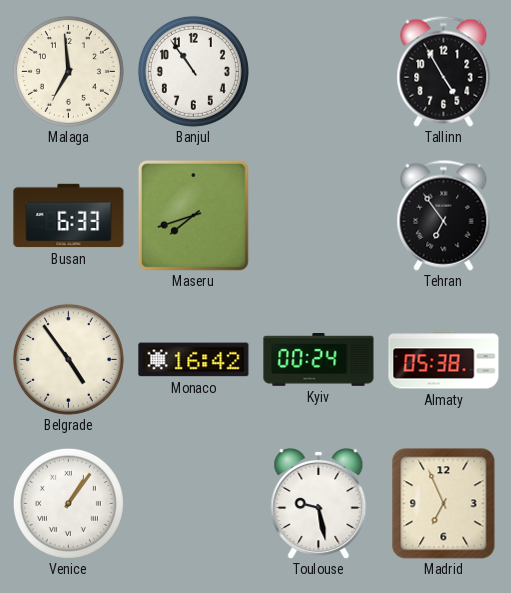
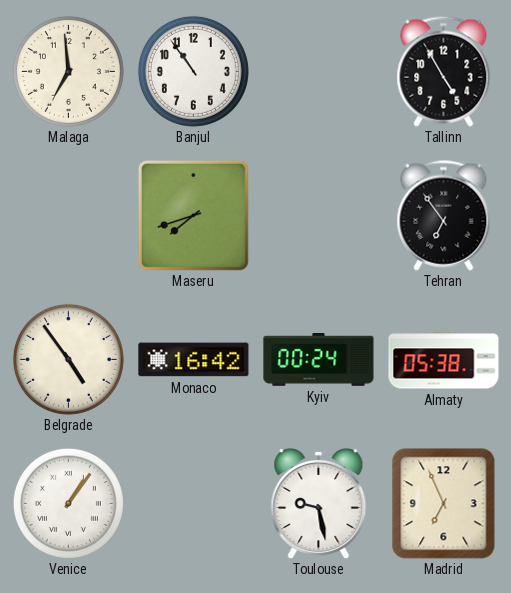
Busan: 6:33 -> none (69, 216)
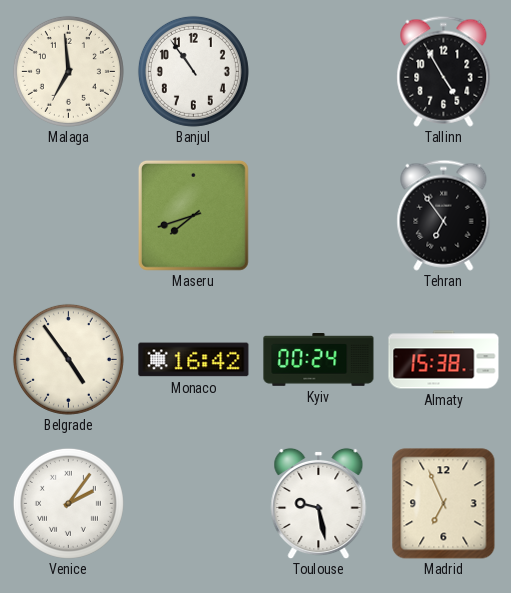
Almaty: 05:38 -> 15:38 (444, 360)
Venice: 1:06 -> 2:06 (68, 503)
